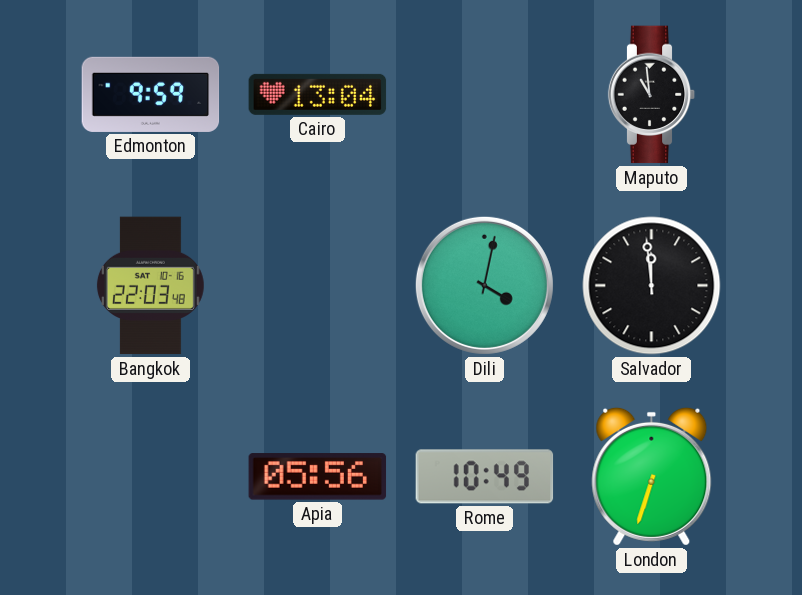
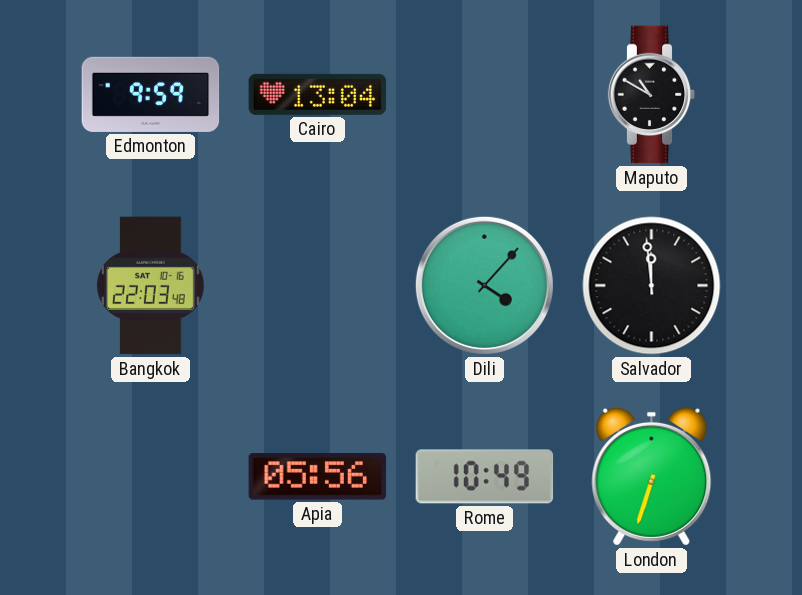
Maputo: 10:59 -> 10:50 (652, 95)
Dili: 4:02 -> 4:07 (484, 285)
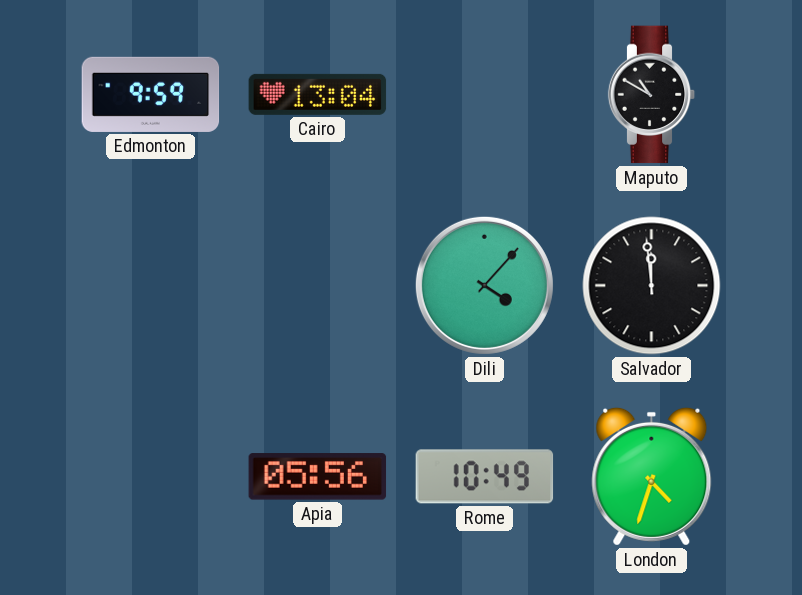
Bangkok: 22:03 -> none (150, 286)
London: 6:33 -> 4:33 (652, 476)
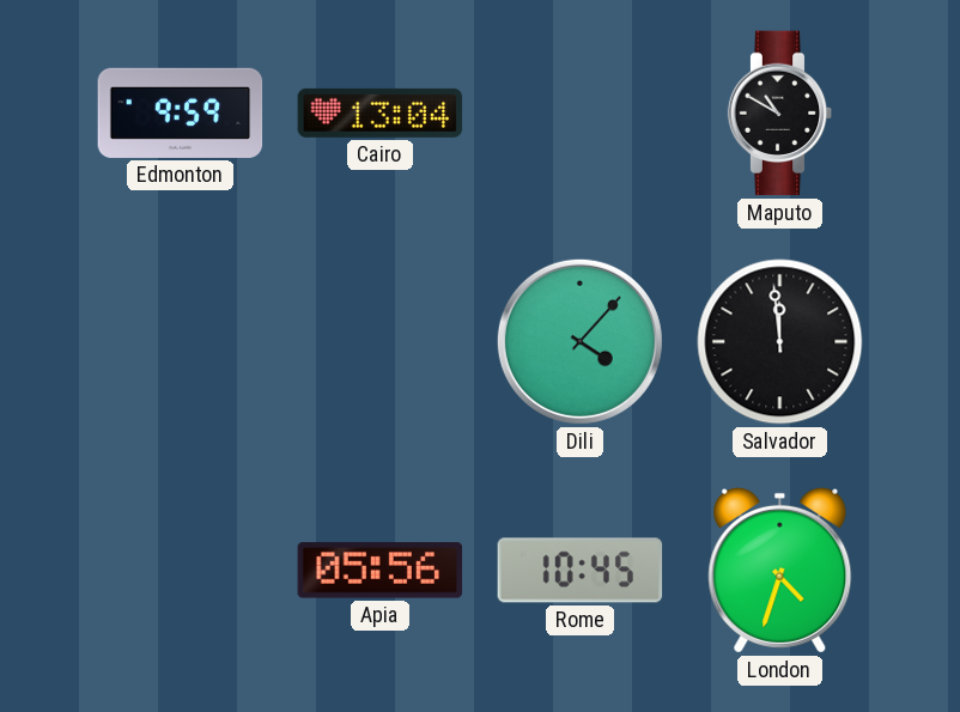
Rome: 10:49 -> 10:45 (581, 571)
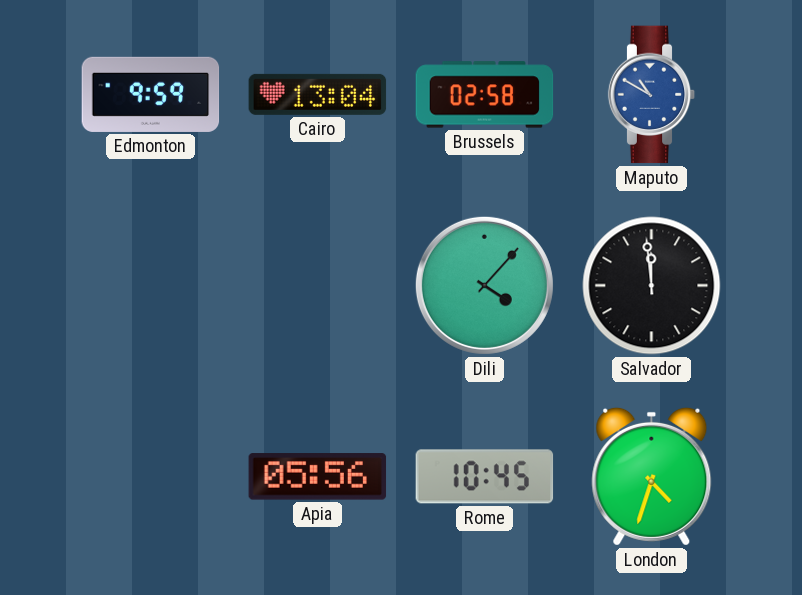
Brussels: none -> 02:58 (485, 95)
Maputo dial: black -> blue (652, 95)
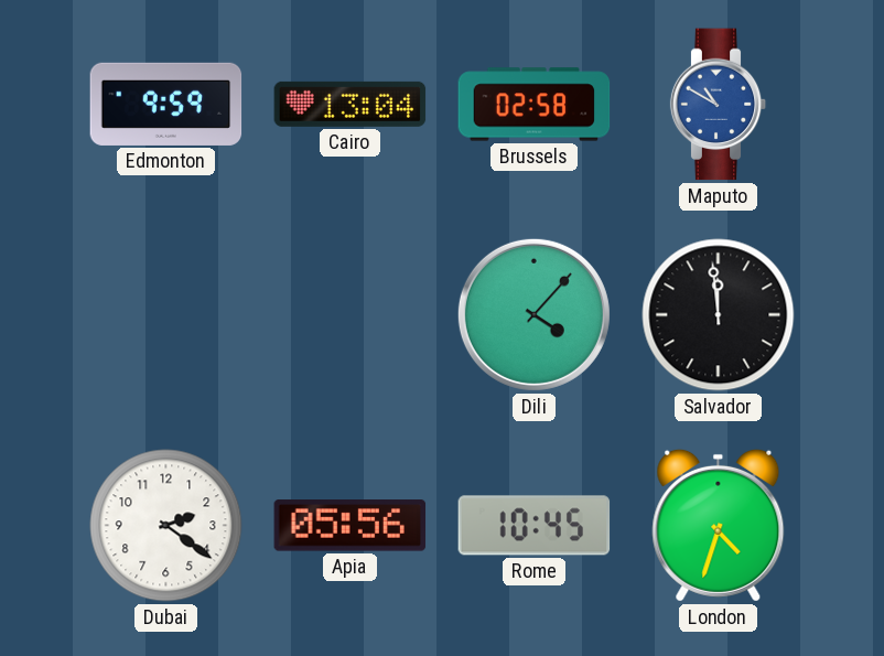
Dubai: none -> 2:21 (166, 526)
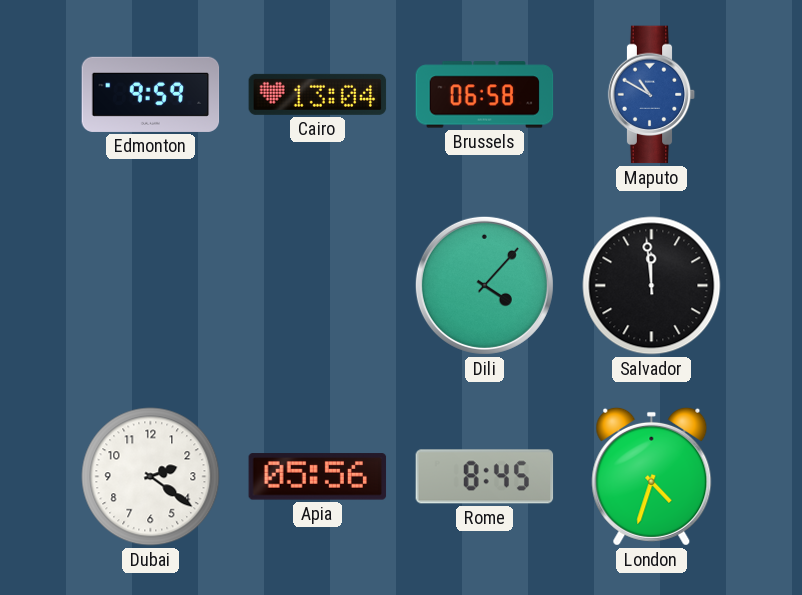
Brussels: 02:58 -> 06:58 (485, 95)
Rome: 10:45 -> 8:45 (485, 477)
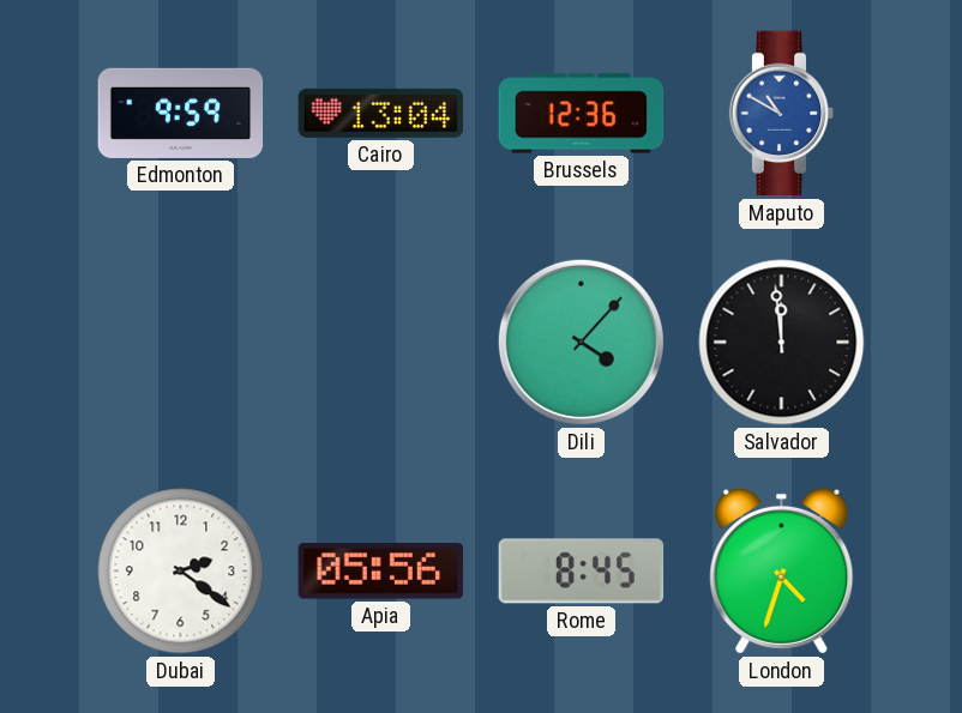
Brussels: 06:58 -> 12:36 (582, 114)
